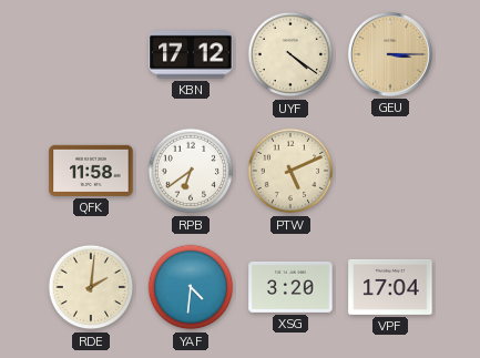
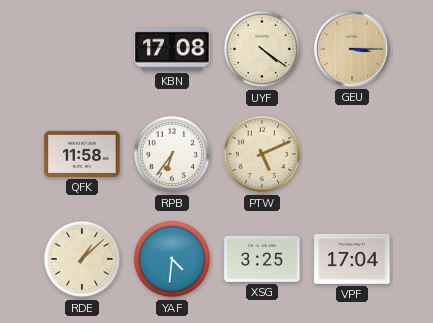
KBN: 17:12 -> 17:08 (172, 49)
RPB: 6:39 -> 6:36 (172, 154)
RDE: 2:01 -> 1:08 (82, 259)
XSG: 3:20 -> 3:25 (262, 259)
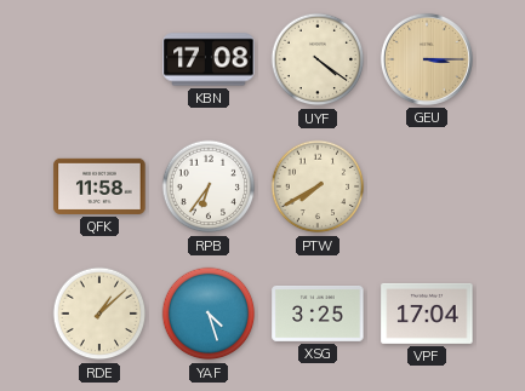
PTW: 5:11 -> 7:40 (318, 186)
YAF: 4:31 -> 4:27 (209, 314)
